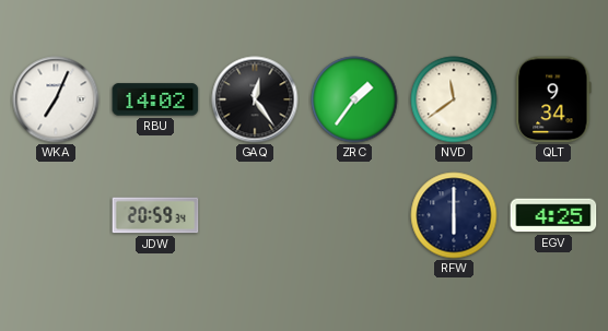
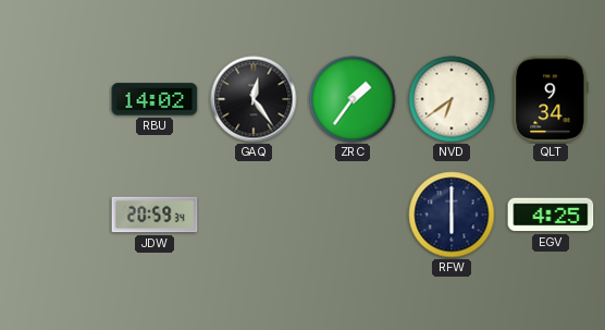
WKA: 7:04 -> none (56, 99)
NVD: 11:39 -> 6:39 (452, 99)
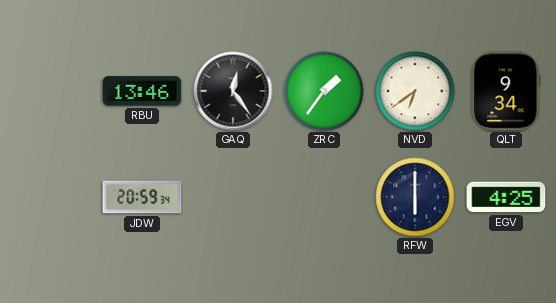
RBU: 14:02 -> 13:46 (142, 91)
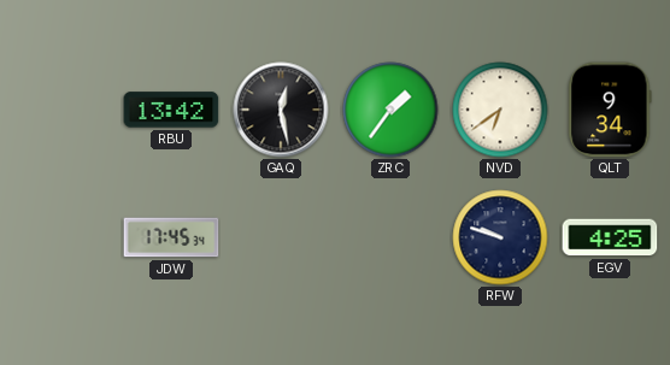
RBU: 13:46 -> 13:42 (171, 110)
GAQ: 12:24 -> 12:28 (281, 110)
JDW: 20:59 -> 17:45 (171, 237)
RFW: 6:00 -> 9:48 (500, 237)
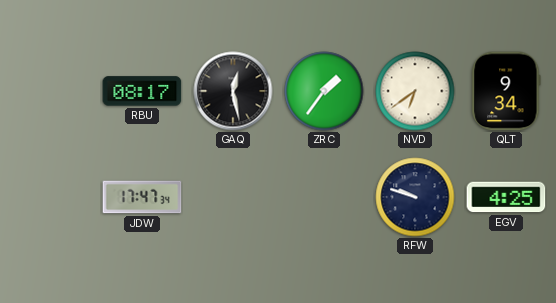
RBU: 13:42 -> 08:17 (142, 91)
JDW: 17:45 -> 17:47 (142, 197)
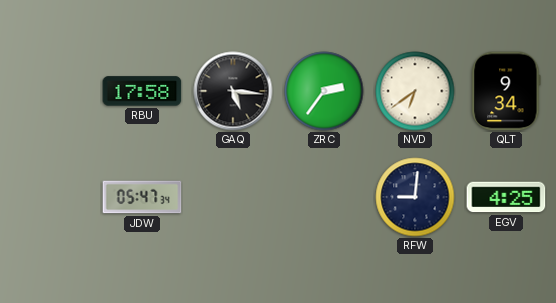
RBU: 08:17 -> 17:58 (142, 91)
GAQ: 12:28 -> 5:16 (233, 91)
ZRC: 1:36 -> 2:36 (324, 91)
JDW: 17:47 -> 05:47 (142, 197)
RFW: 9:48 -> 9:01 (415, 197)
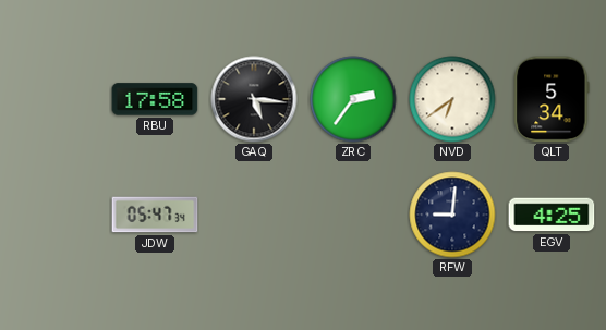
QLT: 9:34 -> 5:34 (552, 99)
